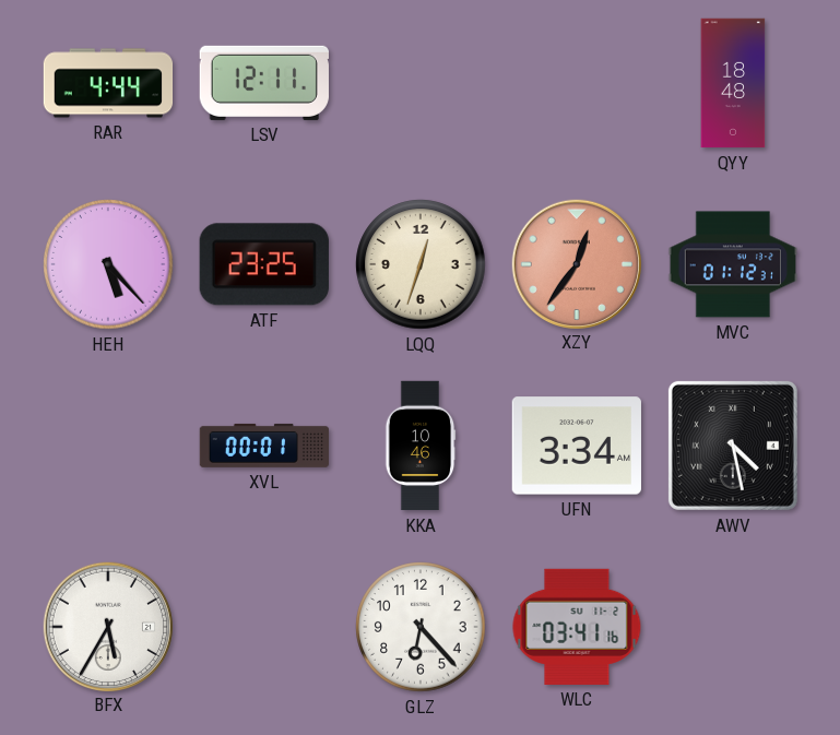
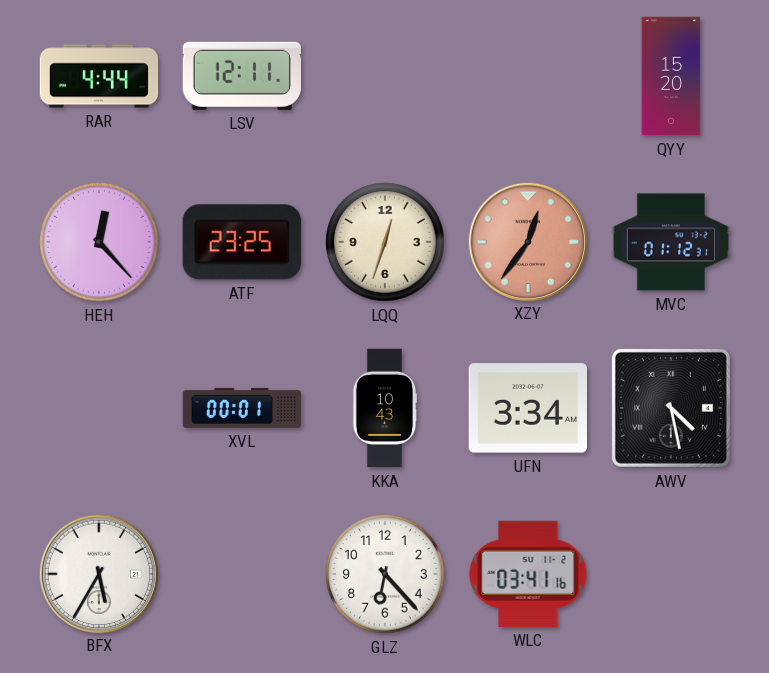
QYY: 18:48 -> 15:20 (671, 76)
HEH: 5:23 -> 12:23 (99, 242)
KKA: 10:46 -> 10:43 (385, 408)
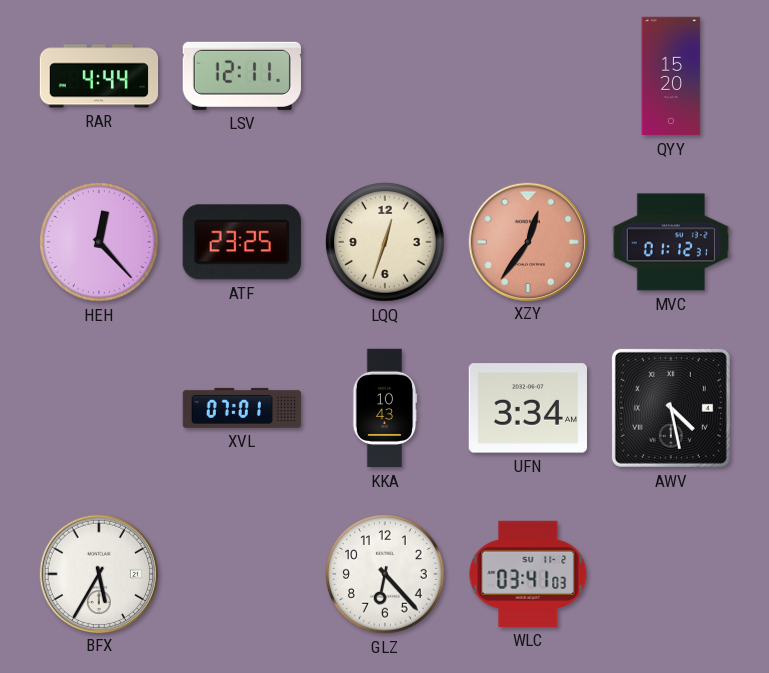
XVL: 00:01 -> 07:01 (242, 408)
WLC: 03:41:16 -> 03:41:03 (528, 574)
